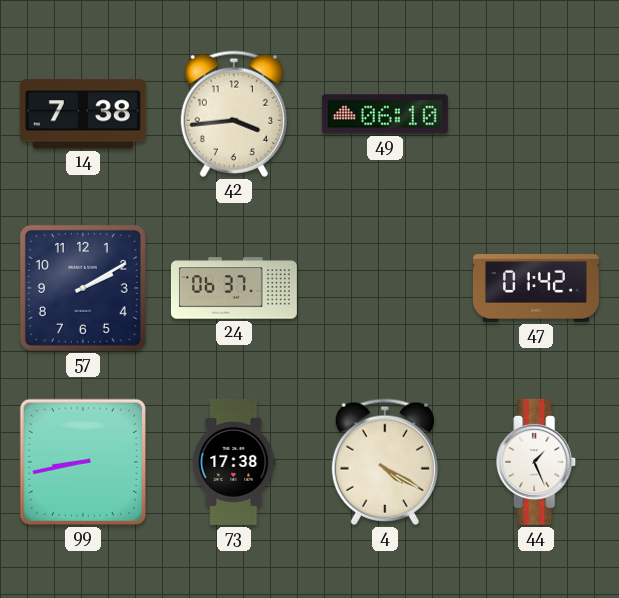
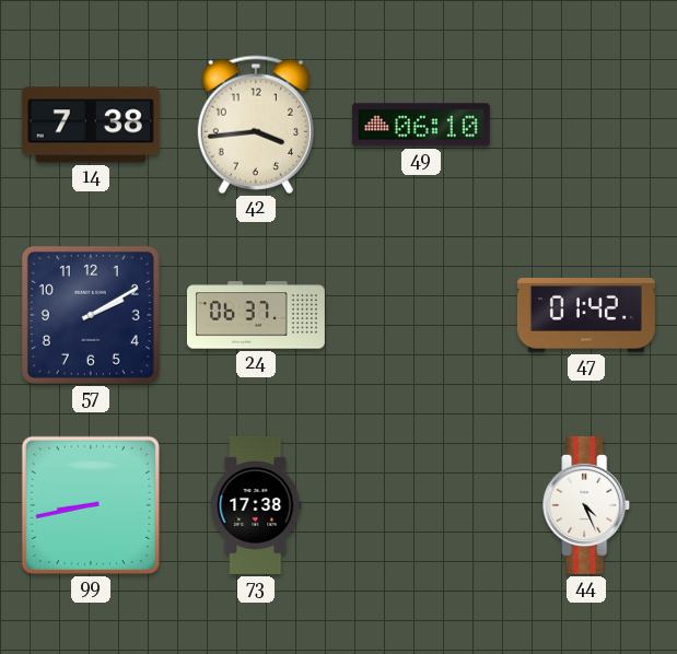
4: 4:20 -> none (385, 462)
44: 1:26 -> 4:26 (587, 505)
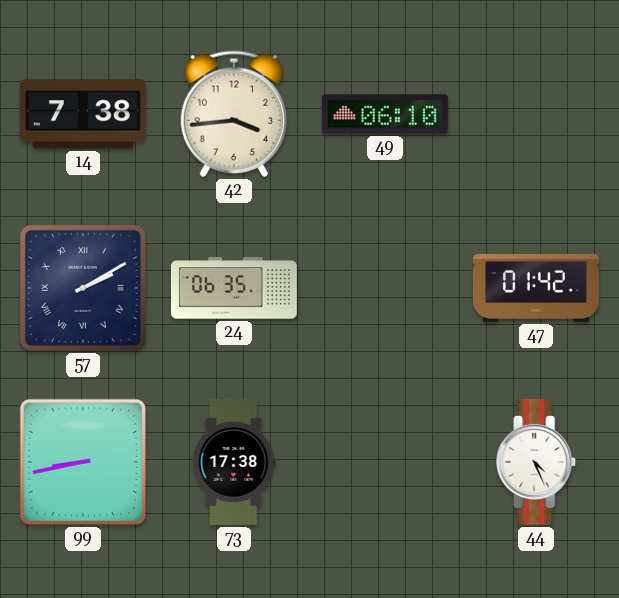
57 numerals: Arabic -> Roman (83, 288)
24: 06:37 -> 06:35 (234, 288)
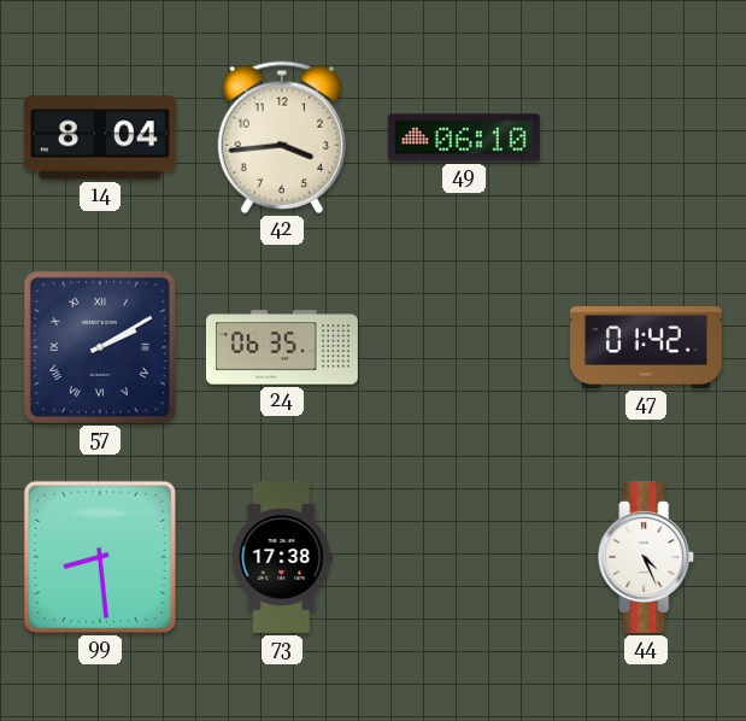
14: 7:38 -> 8:04 (100, 137)
99: 8:43 -> 8:29 (100, 557)
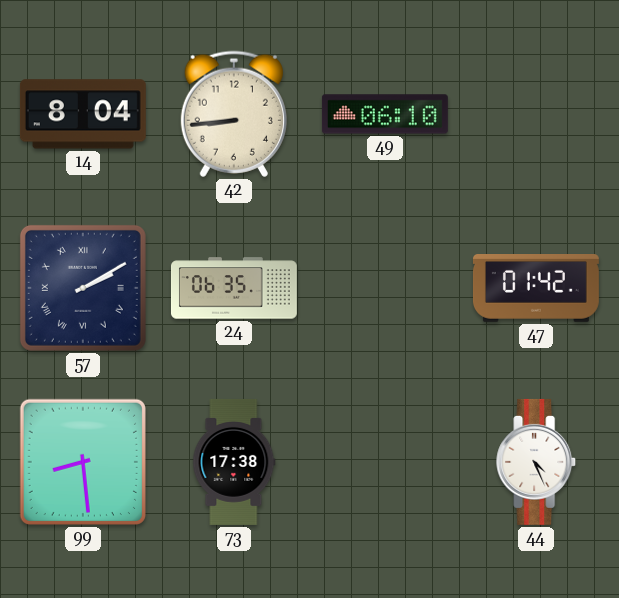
42: 3:44 -> 8:44 (234, 114)
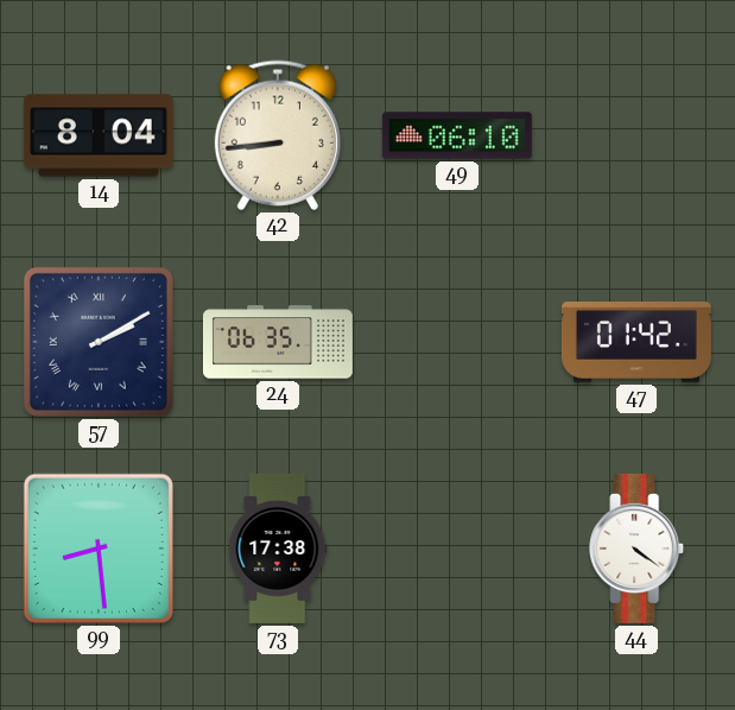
44: 4:26 -> 4:21 (638, 549)
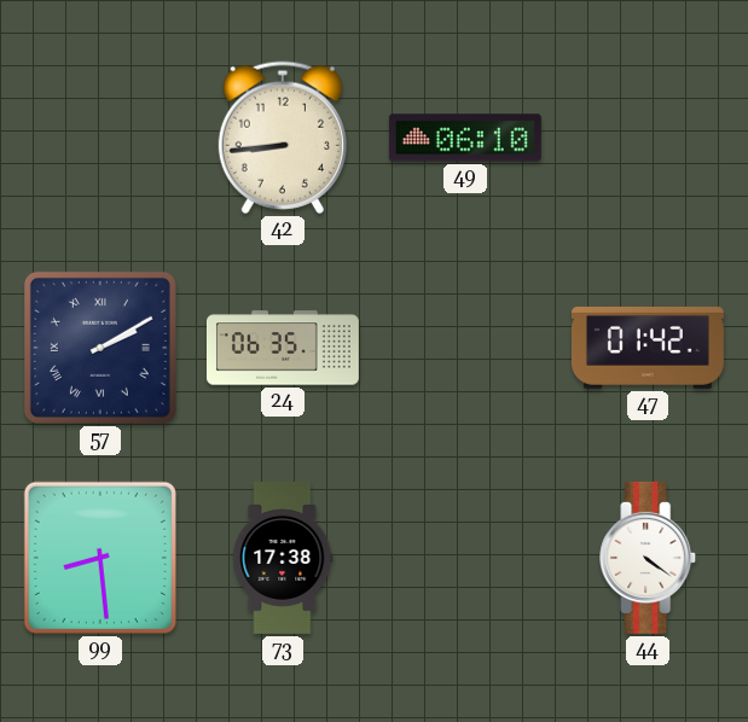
14: 8:04 -> none (99, 135)
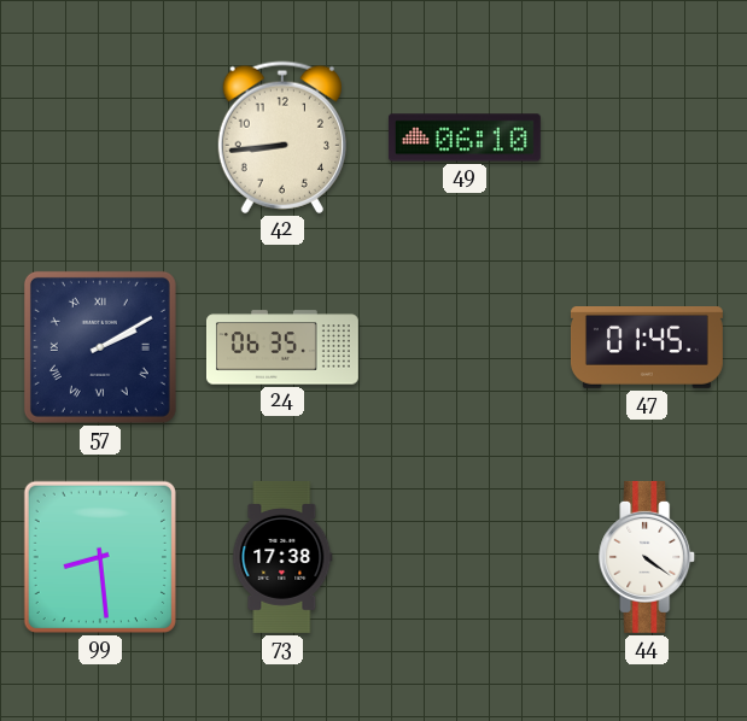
47: 01:42 -> 01:45 (647, 348)
